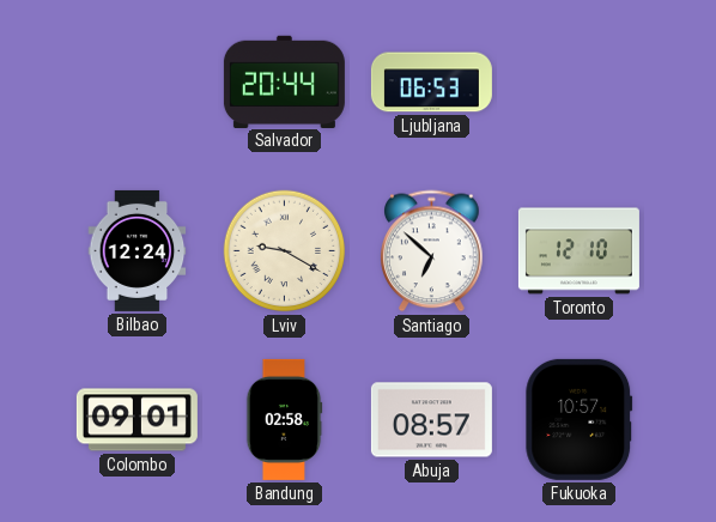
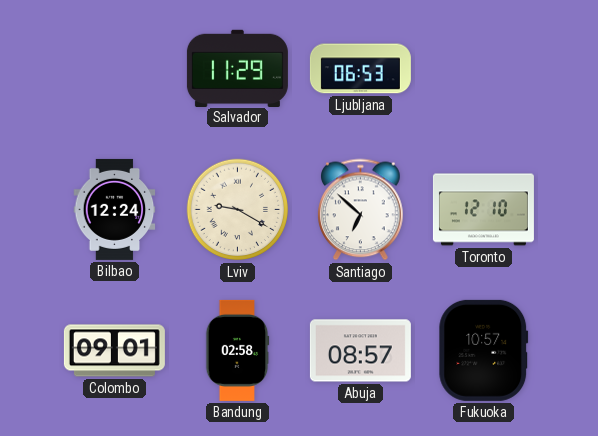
Salvador: 20:44 -> 11:29 (237, 68)
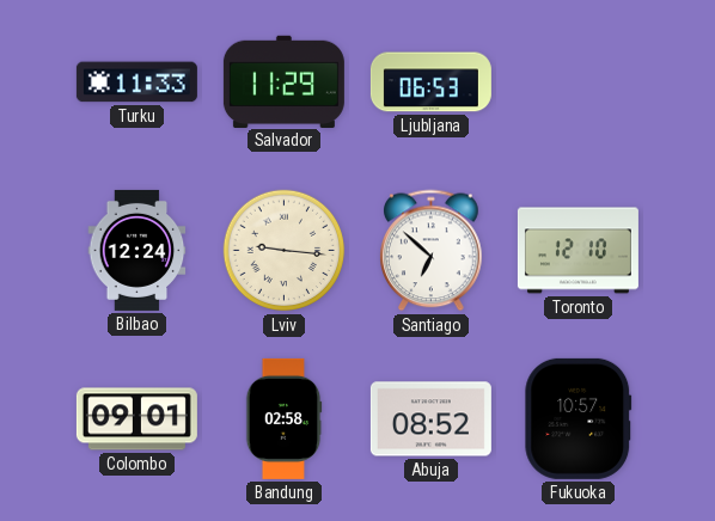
Turku: none -> 11:33 (136, 82)
Lviv: 9:20 -> 9:16 (285, 251)
Abuja: 08:57 -> 08:52 (430, 419)
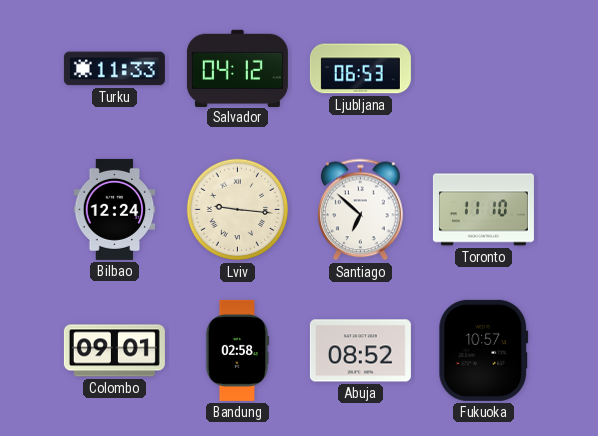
Salvador: 11:29 -> 04:12 (237, 68)
Toronto: 12:10 -> 11:10 (483, 210)
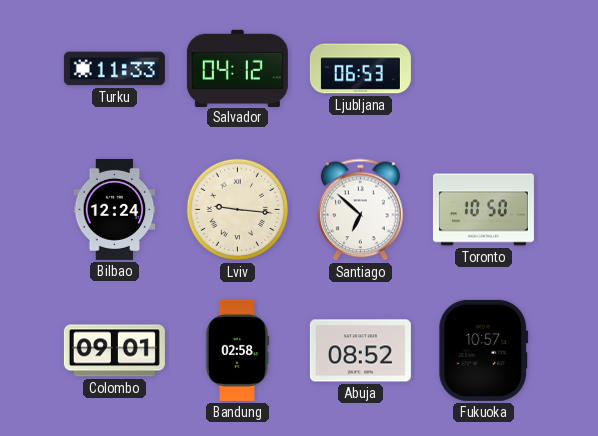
Toronto: 11:10 -> 10:50 (483, 210)
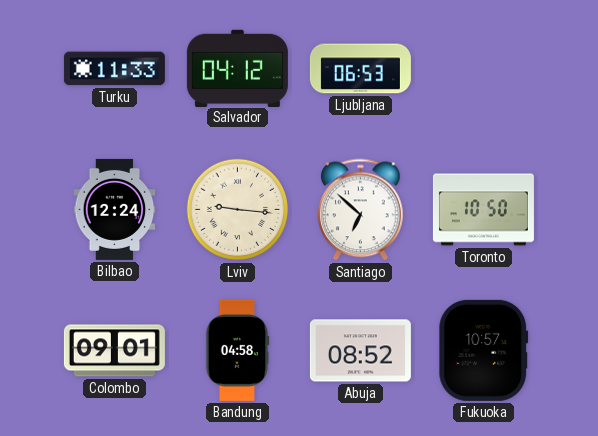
Bandung: 02:58 -> 04:58 (237, 350)
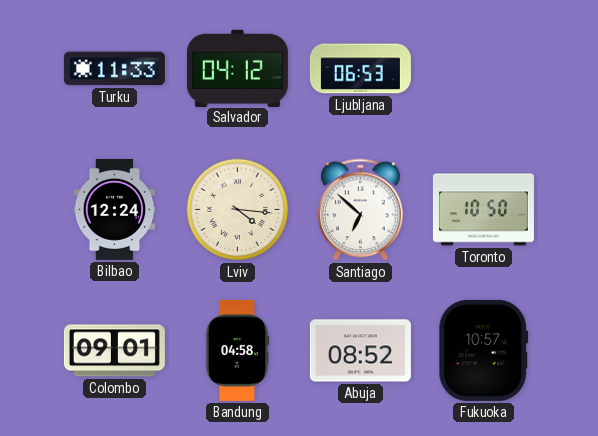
Lviv: 9:16 -> 4:16 (238, 210)
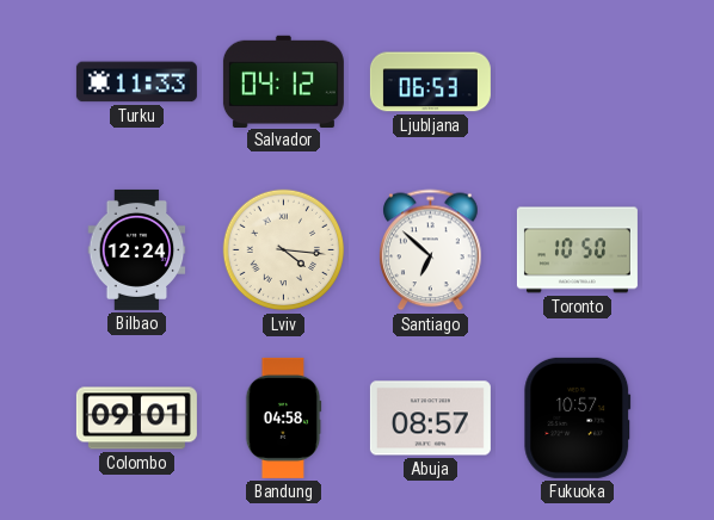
Abuja: 08:52 -> 08:57 (430, 419)
